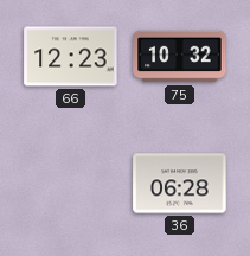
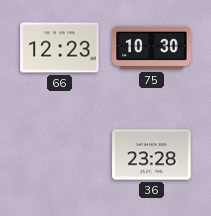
75: 10:32 -> 10:30 (152, 48)
36: 06:28 -> 23:28 (152, 155)
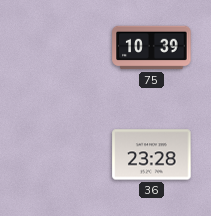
66: 12:23 -> none (60, 48)
75: 10:30 -> 10:39 (152, 48)
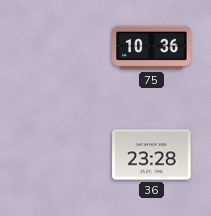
75: 10:39 -> 10:36 (152, 48)
